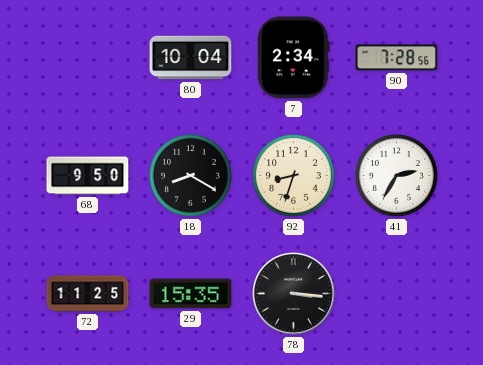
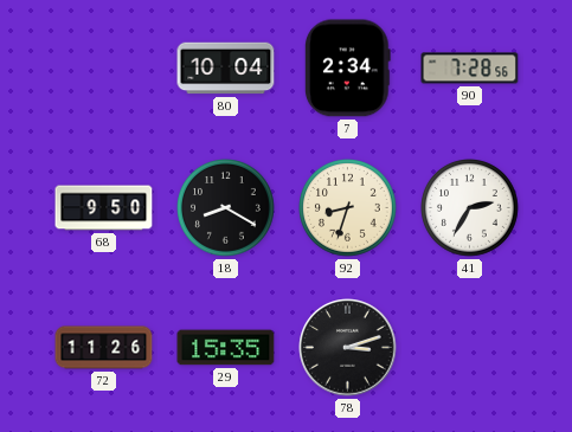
72: 11:25 -> 11:26 (104, 348)
78: 3:16 -> 3:12 (348, 348)
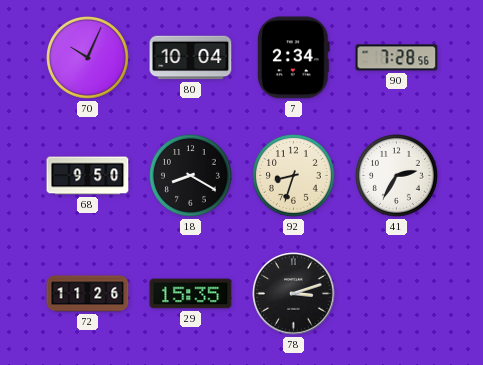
70: none -> 10:04 (88, 58)
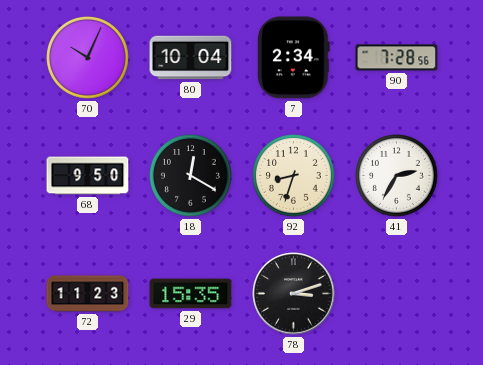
18: 8:20 -> 12:20 (191, 176)
72: 11:26 -> 11:23 (88, 294)
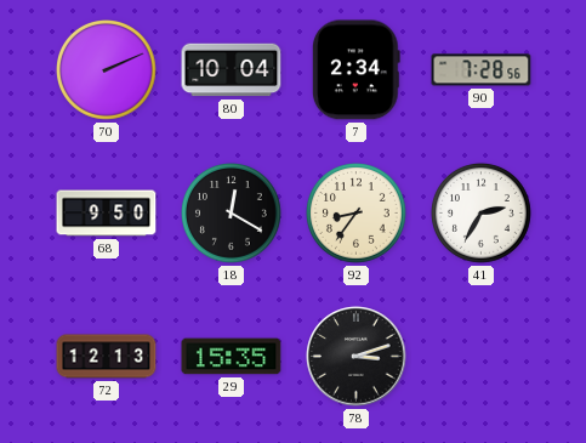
70: 10:04 -> 2:11 (107, 70)
92: 8:33 -> 8:36 (357, 214)
72: 11:23 -> 12:13 (107, 357)
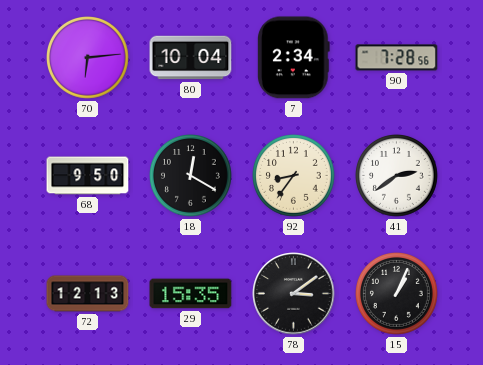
70: 2:11 -> 6:14 (88, 58)
41: 2:35 -> 2:39 (397, 176)
78: 3:12 -> 3:09 (294, 294)
15: none -> 1:04 (397, 294)
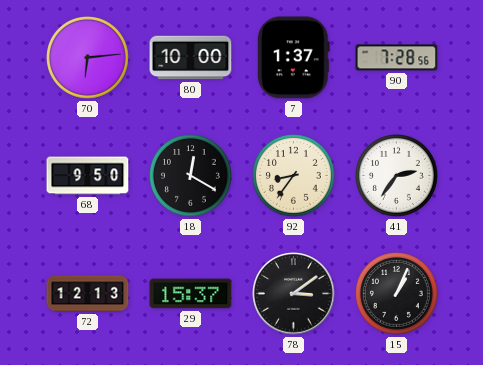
80: 10:04 -> 10:00 (191, 58)
7: 2:34 -> 1:37 (293, 58)
41: 2:39 -> 2:36 (397, 176)
29: 15:35 -> 15:37 (191, 294)
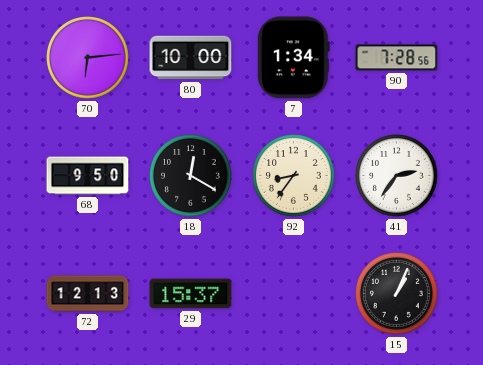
7: 1:37 -> 1:34 (293, 58)
78: 3:09 -> none (294, 294)
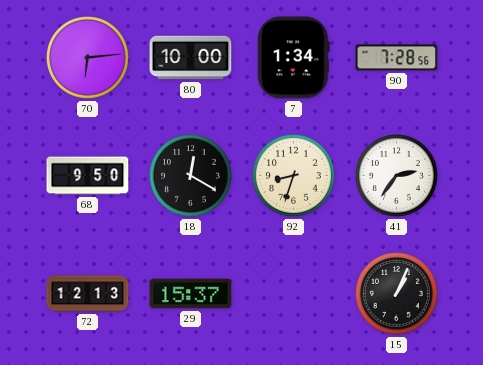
92: 8:36 -> 8:33 (294, 176)
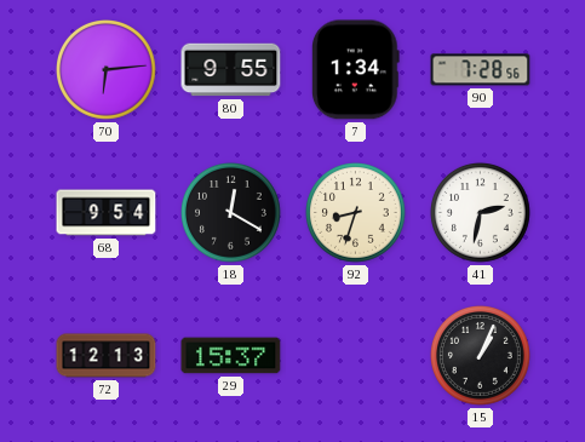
80: 10:00 -> 9:55 (231, 70)
68: 9:50 -> 9:54 (107, 213)
41: 2:36 -> 2:32 (481, 213)
